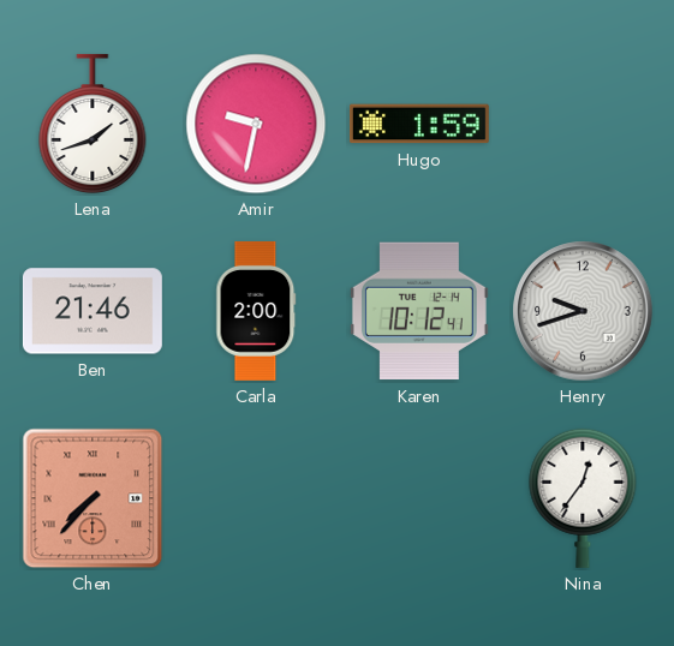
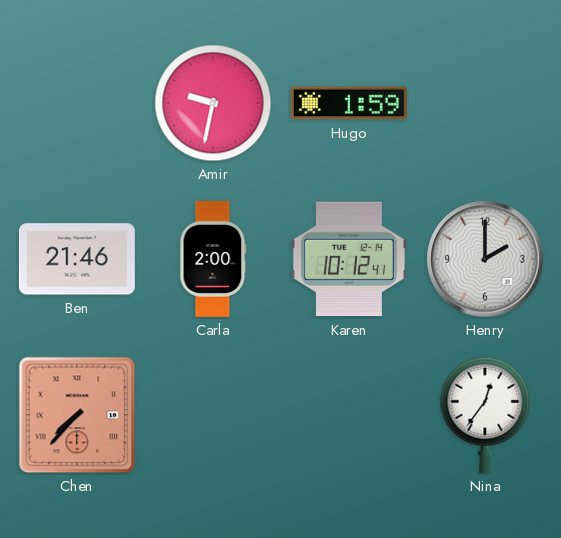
Lena: 1:42 -> none (93, 124)
Henry: 9:42 -> 2:00 (485, 259)
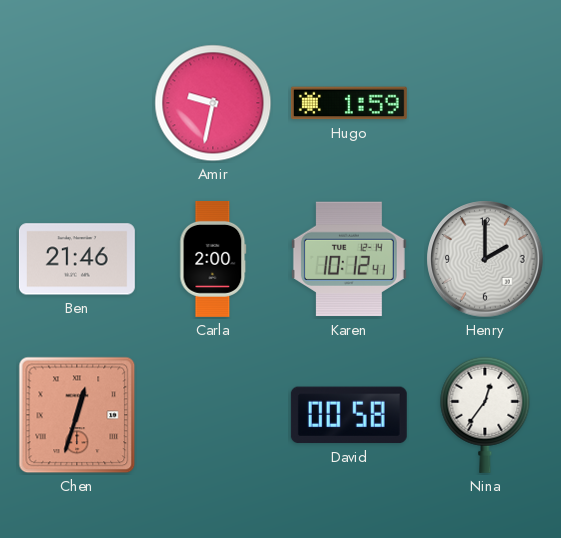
Chen: 7:37 -> 12:33 (77, 415)
David: none -> 00:58 (349, 415)
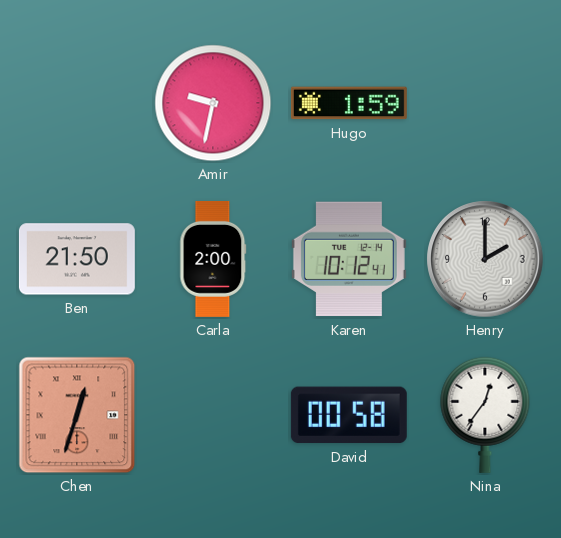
Ben: 21:46 -> 21:50 (77, 259)
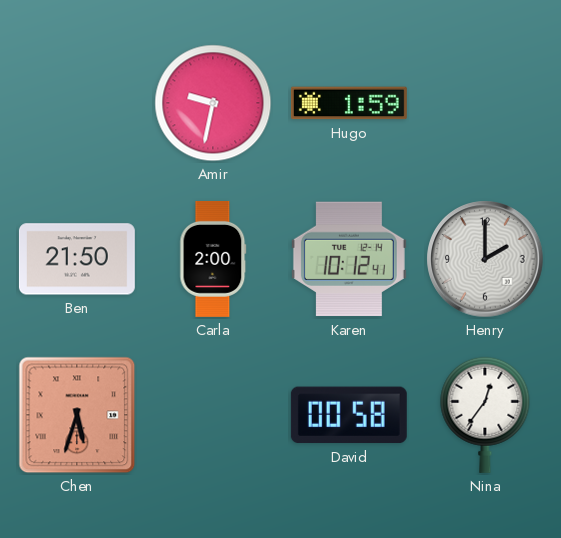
Chen: 12:33 -> 5:33 (77, 415)
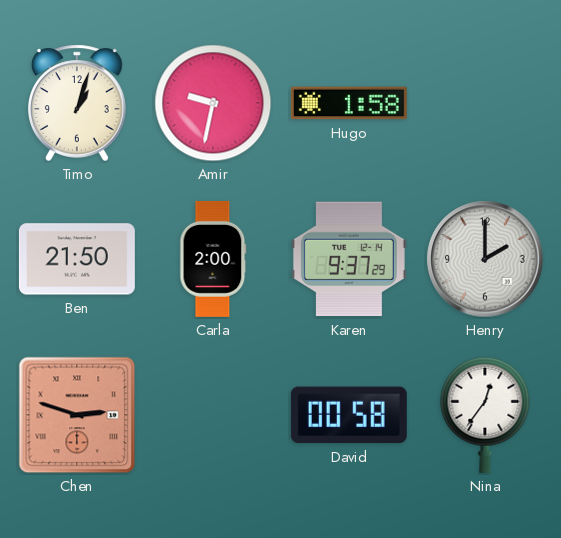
Timo: none -> 1:03 (78, 103)
Hugo: 1:59 -> 1:58 (349, 103)
Karen: 10:12 -> 9:37 (349, 259)
Chen: 5:33 -> 2:48 (77, 415)
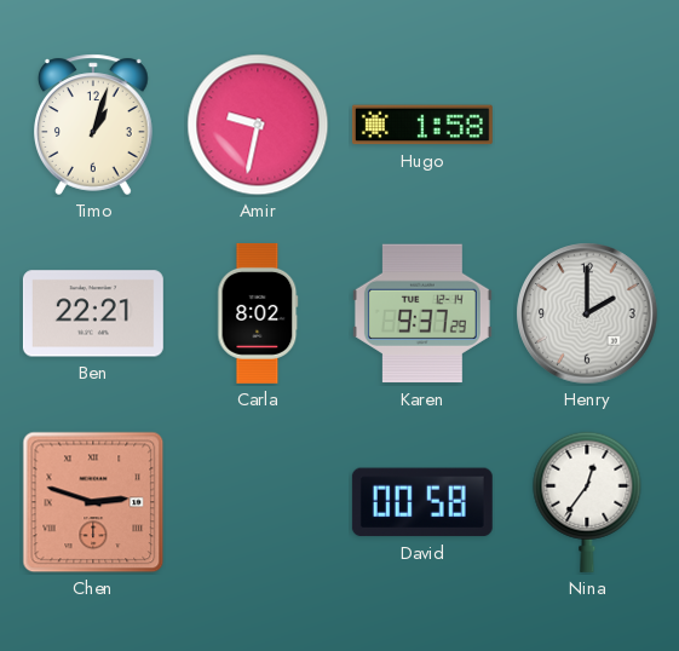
Ben: 21:50 -> 22:21 (93, 313)
Carla: 2:00 -> 8:02 (258, 313)
